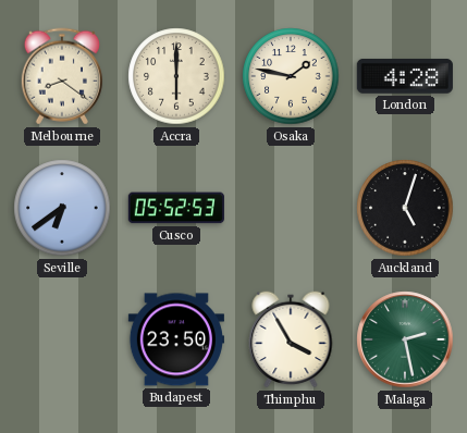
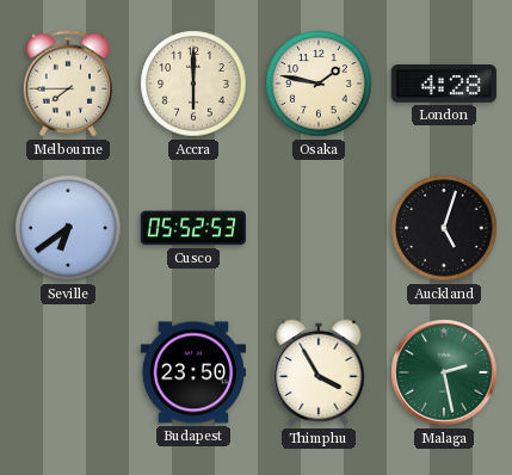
Melbourne: 8:21 -> 7:45 (68, 84)
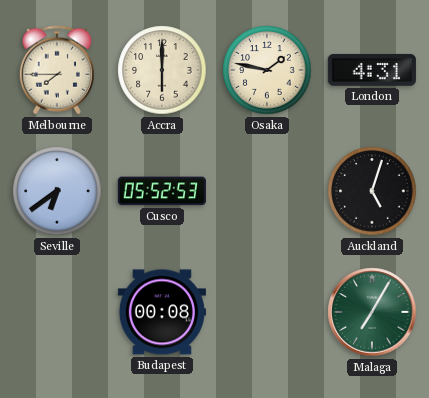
London: 4:28 -> 4:31 (372, 70)
Budapest: 23:50 -> 00:08 (162, 312)
Thimphu: 3:55 -> none (319, 372)
Malaga: 2:28 -> 7:05 (372, 312)
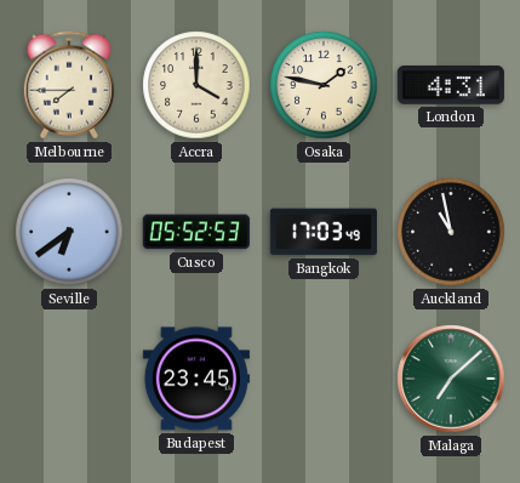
Accra: 6:00 -> 4:00 (196, 85)
Bangkok: none -> 17:03 (324, 232)
Auckland: 5:03 -> 10:58 (451, 232)
Budapest: 00:08 -> 23:45 (196, 379)
Malaga: 7:05 -> 7:08 (451, 379)
